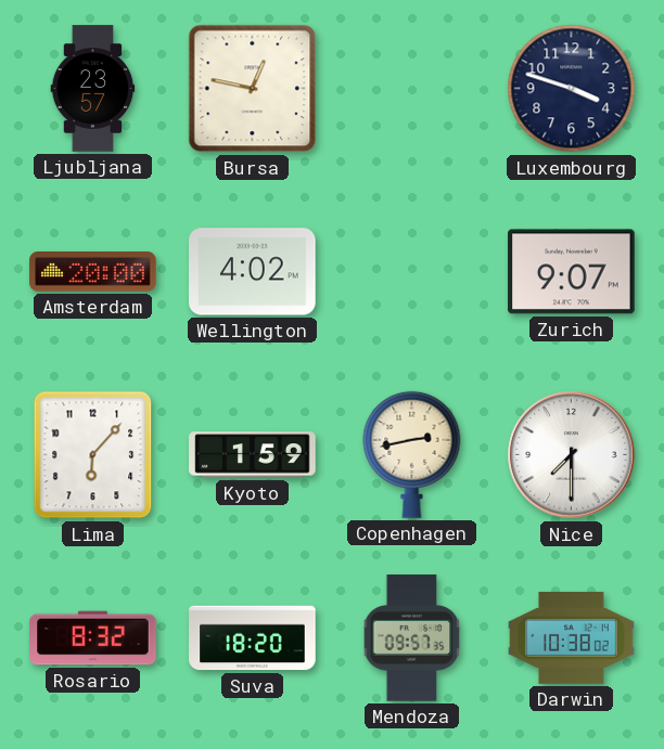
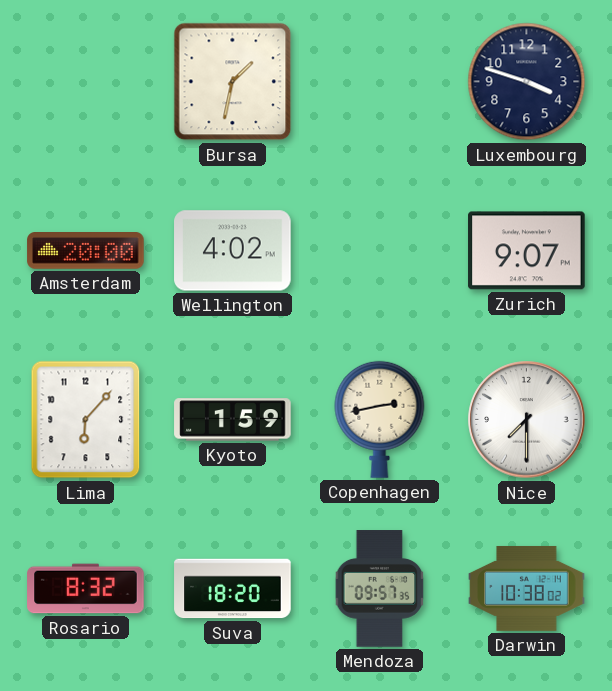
Ljubljana: 23:57 -> none (93, 89)
Bursa: 12:47 -> 1:32 (233, 82)
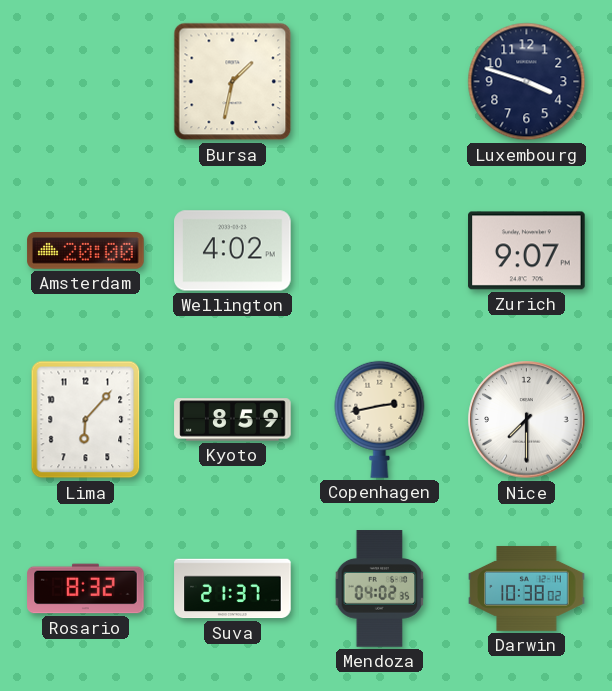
Kyoto: 1:59 -> 8:59 (233, 420)
Suva: 18:20 -> 21:37 (233, 589)
Mendoza: 09:57 -> 04:02 (380, 589)
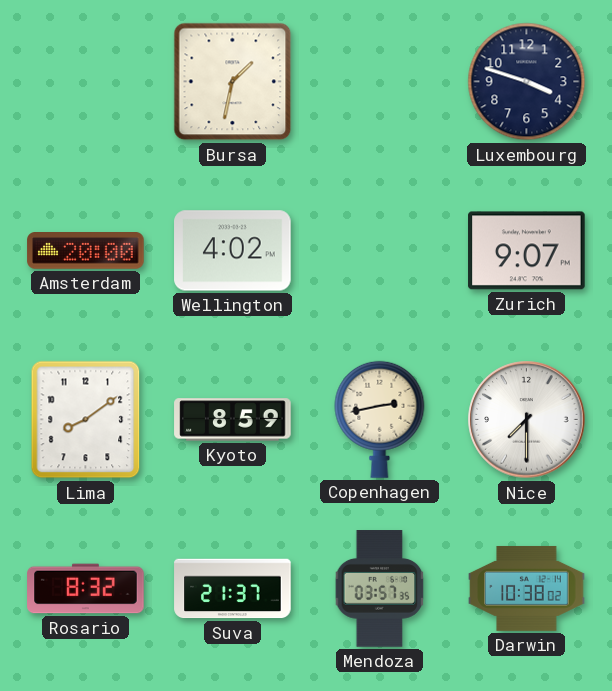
Lima: 6:07 -> 8:09 (86, 420)
Mendoza: 04:02 -> 03:57 (380, 589)
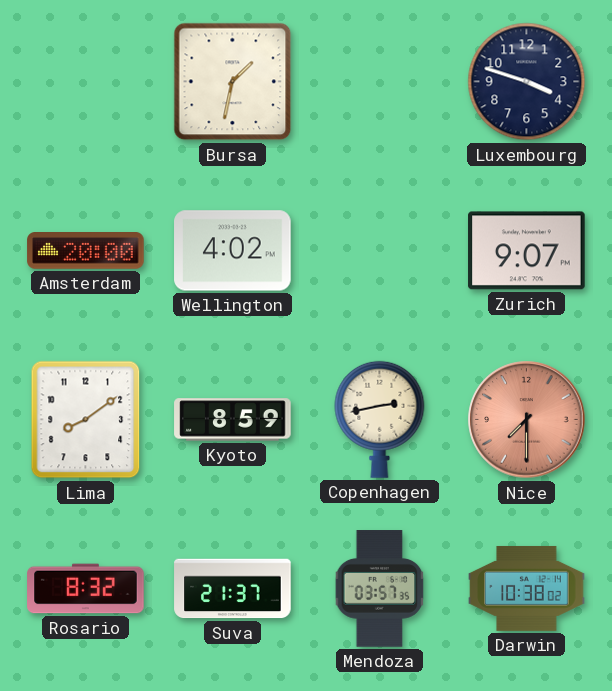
Nice dial: white -> salmon (527, 420)
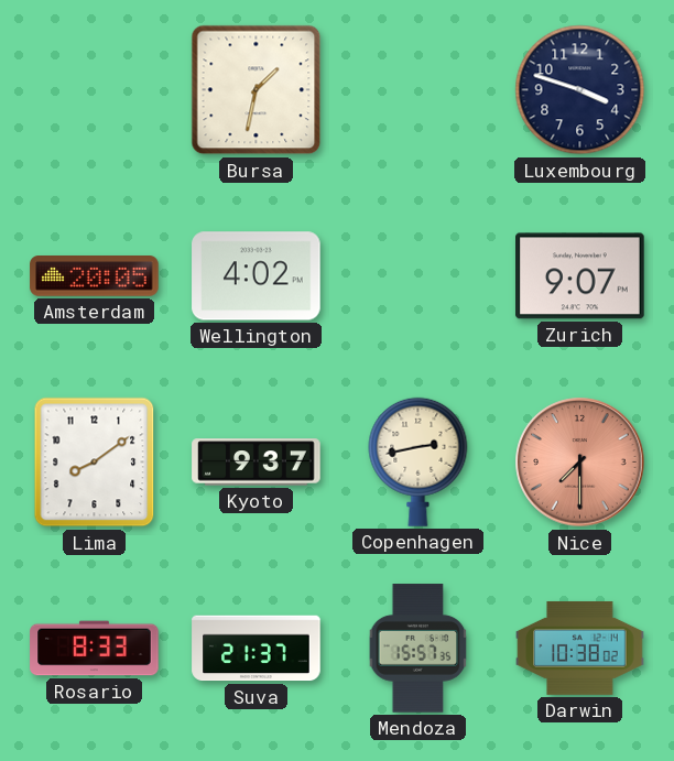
Amsterdam: 20:00 -> 20:05 (95, 276)
Kyoto: 8:59 -> 9:37 (257, 463)
Rosario: 8:32 -> 8:33 (95, 649)
Mendoza: 03:57 -> 15:57 (418, 649)
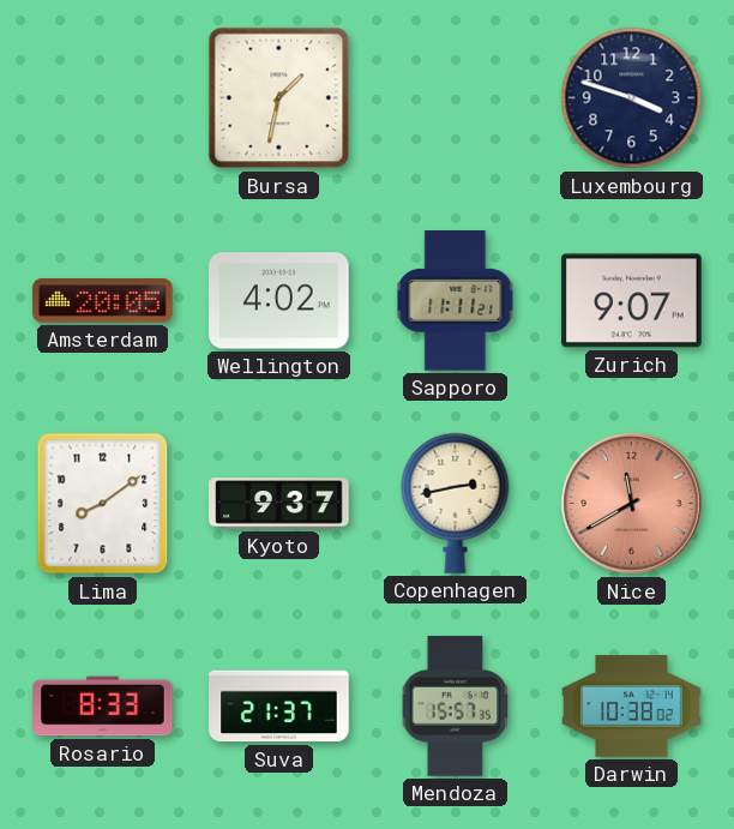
Sapporo: none -> 11:11 (456, 301)
Nice: 7:30 -> 11:40 (632, 504)
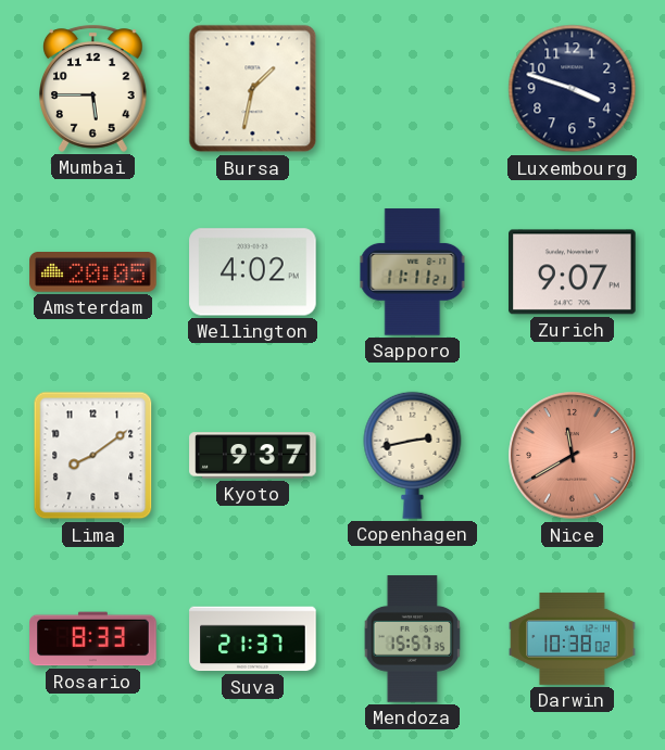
Mumbai: none -> 5:45 (93, 88)
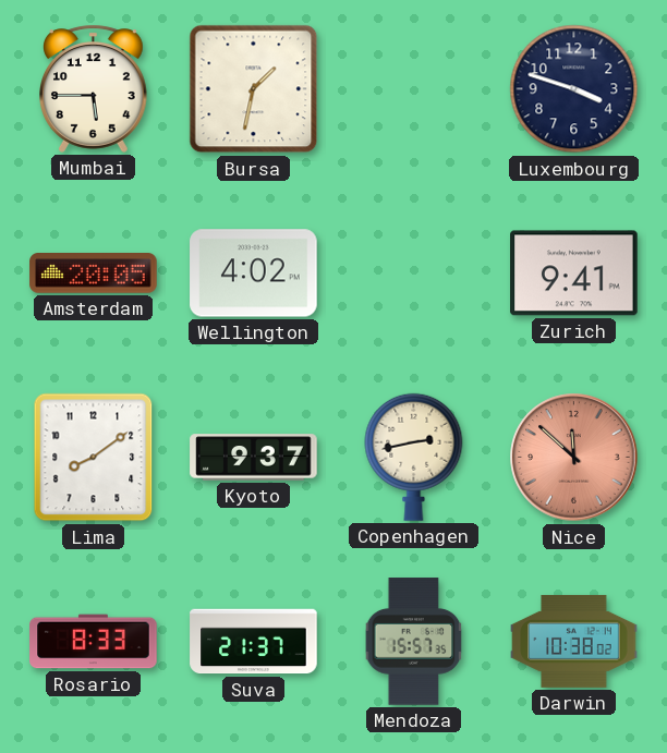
Sapporo: 11:11 -> none (413, 272)
Zurich: 9:07 -> 9:41 (574, 274)
Nice: 11:40 -> 11:52 (574, 458)
